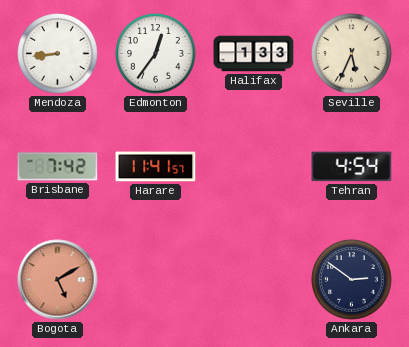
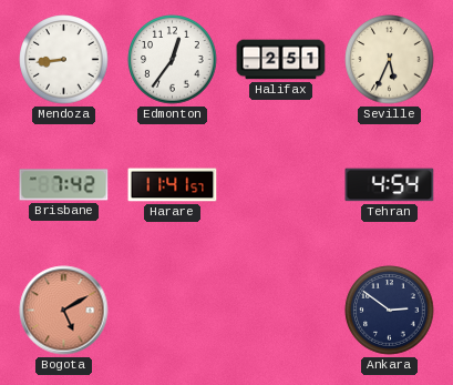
Halifax: 1:33 -> 2:51 (281, 60)
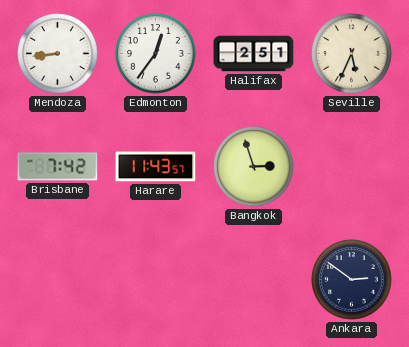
Harare: 11:41 -> 11:43 (156, 167)
Bangkok: none -> 2:57 (254, 167)
Tehran: 4:54 -> none (390, 185)
Bogota: 5:10 -> none (64, 311)
